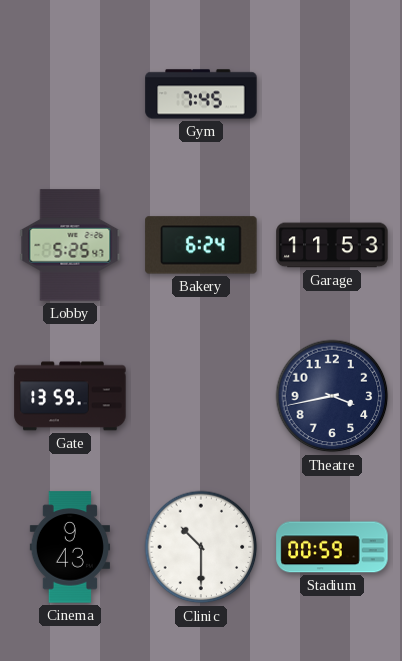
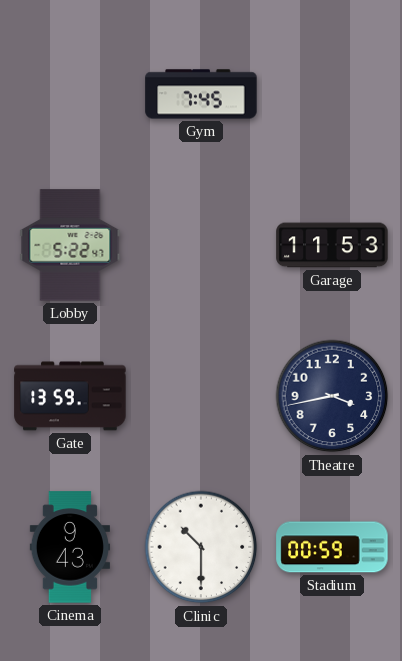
Lobby: 5:25 -> 5:22 (70, 245)
Bakery: 6:24 -> none (201, 245)
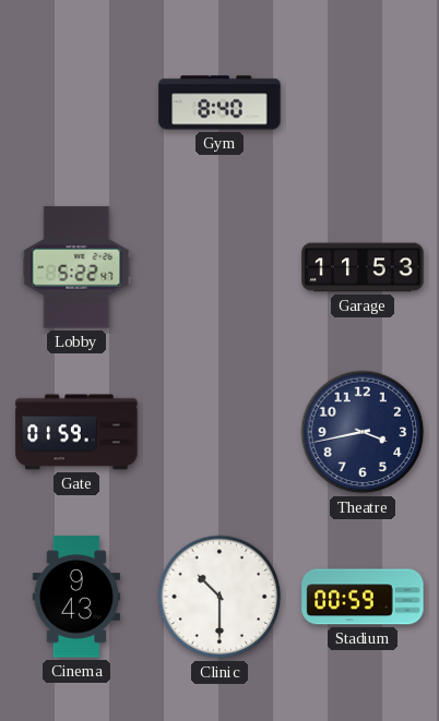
Gym: 7:45 -> 8:40 (220, 103)
Gate: 13:59 -> 01:59 (76, 432)
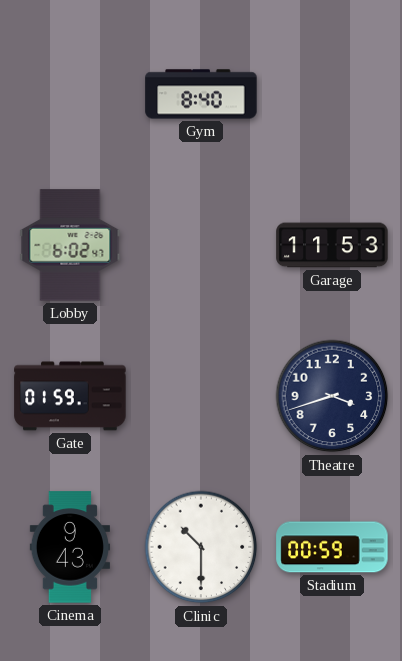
Lobby: 5:22 -> 6:02 (70, 245)
Theatre: 3:43 -> 3:42 (332, 396)
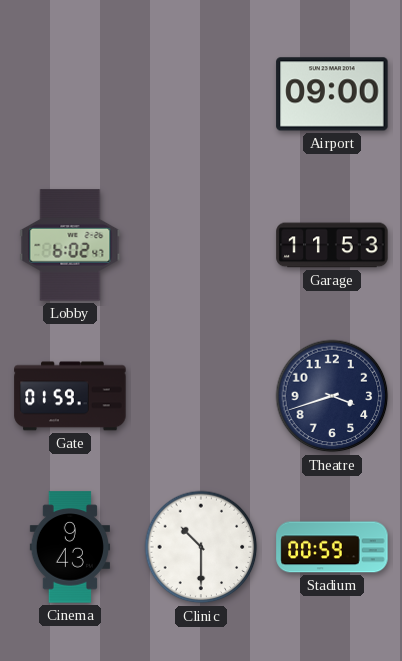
Gym: 8:40 -> none (201, 94)
Airport: none -> 09:00 (332, 94)
